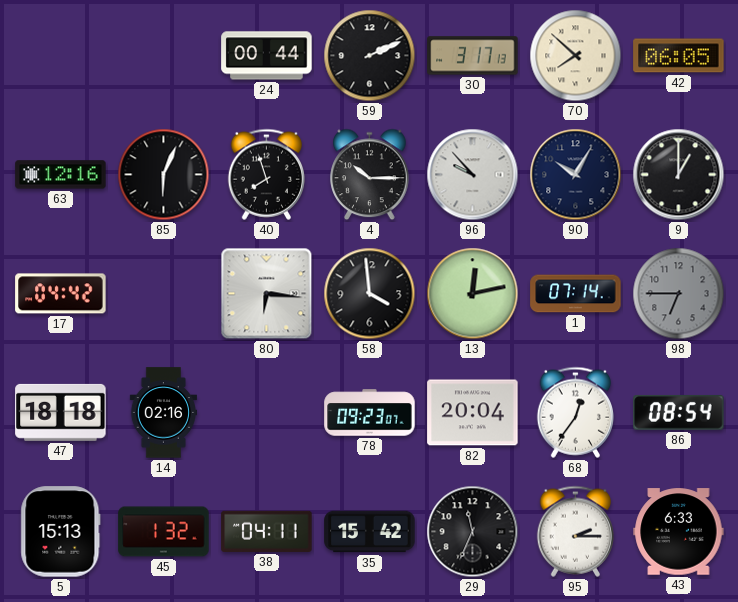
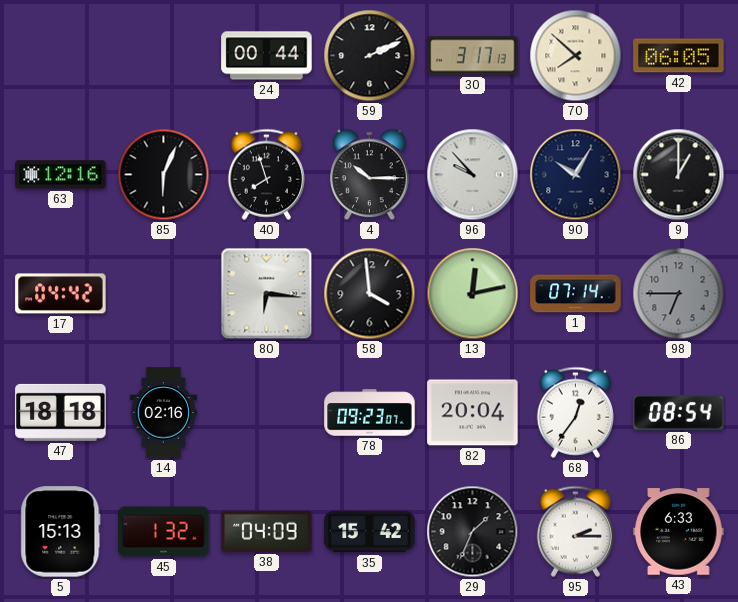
38: 04:11 -> 04:09 (267, 531)
29: 11:34 -> 1:34 (473, 532)
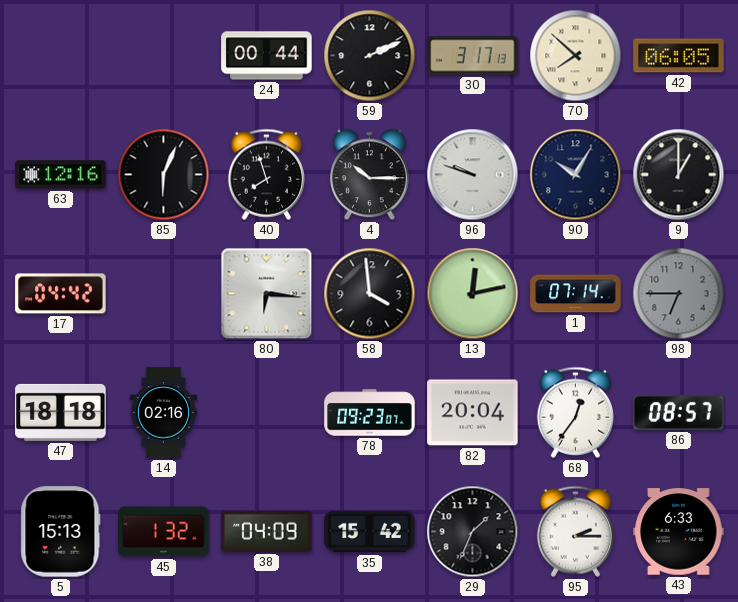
96: 9:53 -> 9:48 (473, 175)
86: 08:54 -> 08:57 (679, 412)
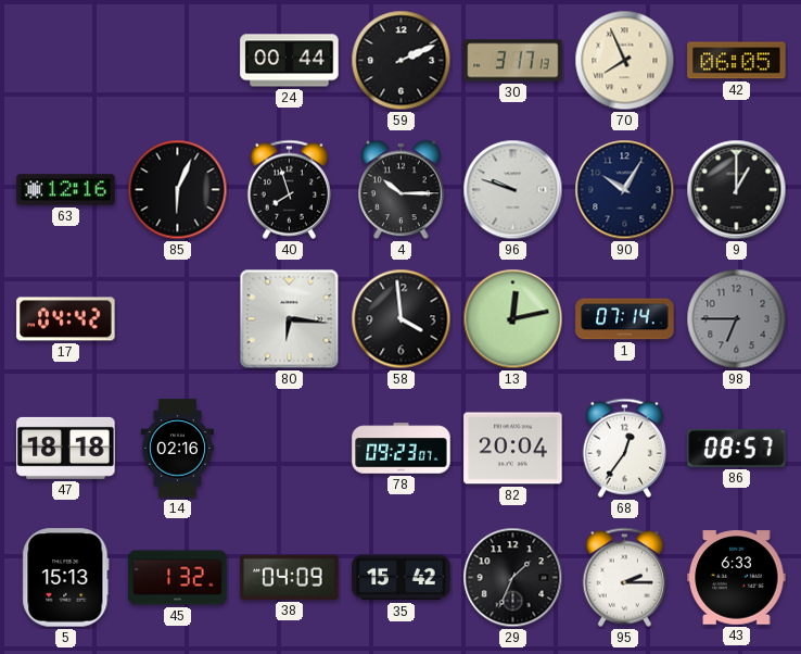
70: 7:52 -> 7:56 (625, 61)
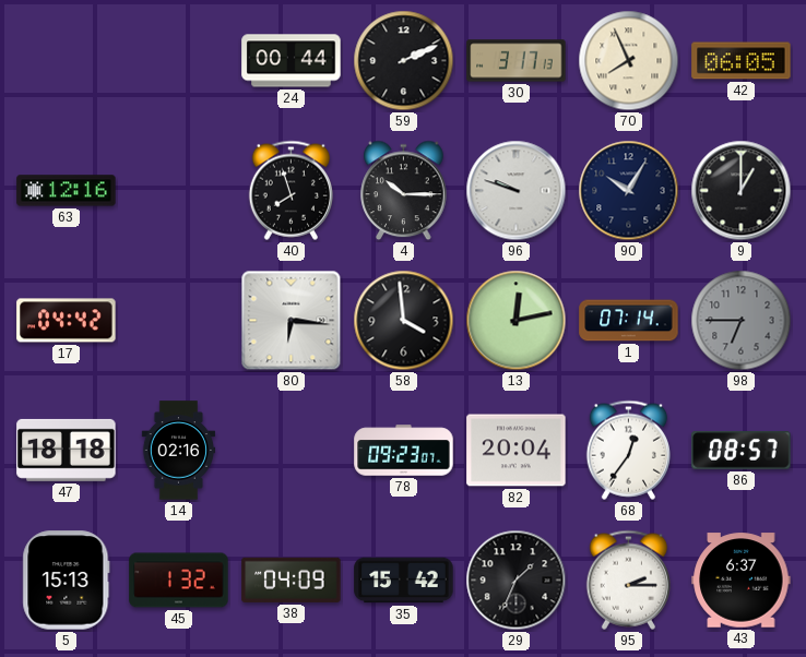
85: 6:04 -> none (178, 190)
43: 6:33 -> 6:37 (742, 581)
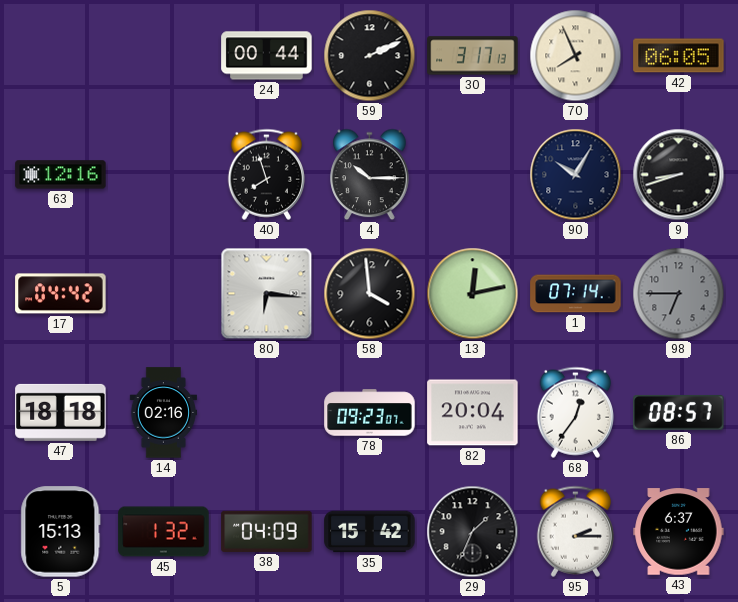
96: 9:48 -> none (517, 191)
9: 1:00 -> 8:42 (679, 175)
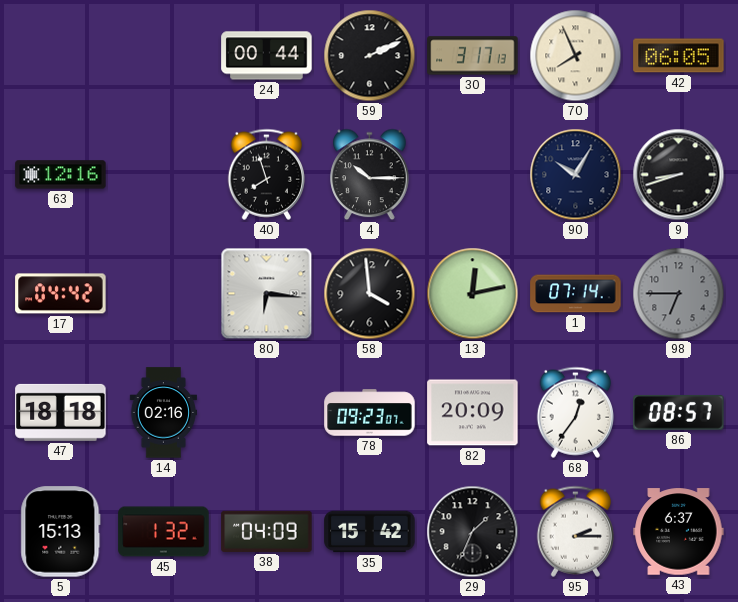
82: 20:04 -> 20:09 (473, 413)
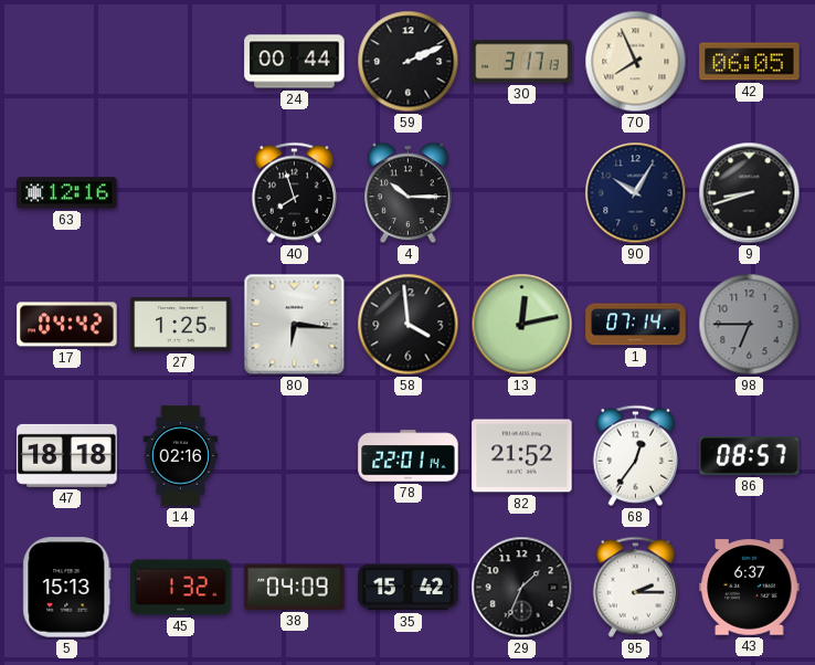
27: none -> 1:25 (181, 325)
78: 09:23 -> 22:01 (409, 456)
82: 20:09 -> 21:52 (522, 456)
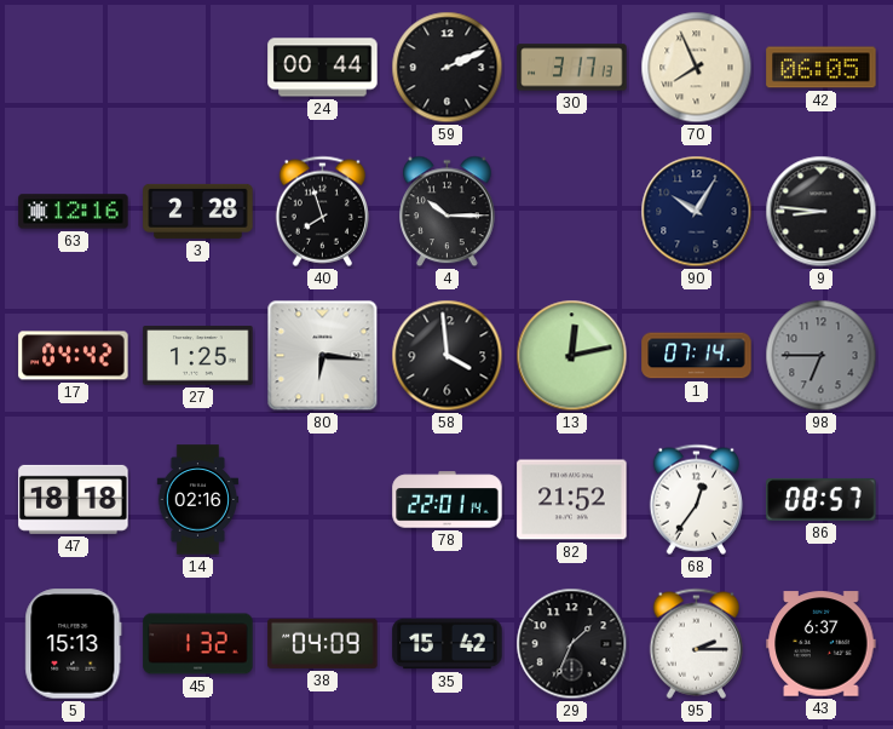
3: none -> 2:28 (198, 211)
9: 8:42 -> 8:46 (822, 212)
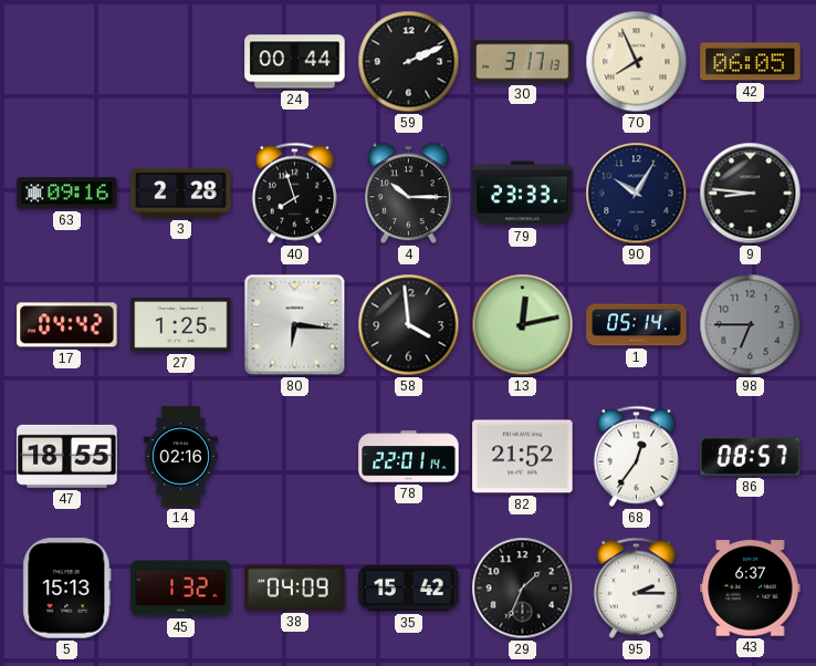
63: 12:16 -> 09:16 (67, 194)
79: none -> 23:33 (523, 194)
1: 07:14 -> 05:14 (637, 325)
47: 18:18 -> 18:55 (67, 456)
